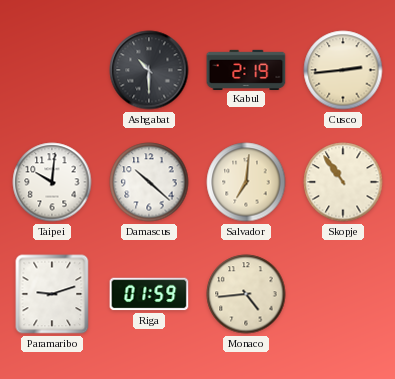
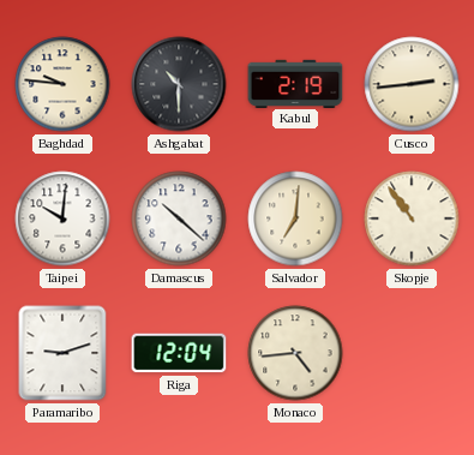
Baghdad: none -> 9:46 (62, 84)
Riga: 01:59 -> 12:04 (179, 353)
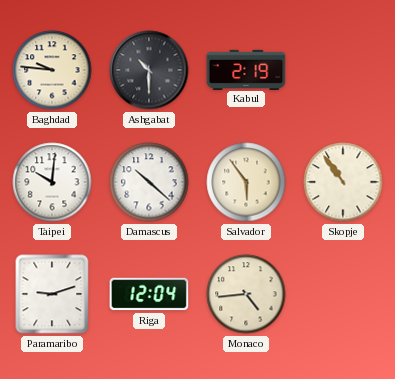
Cusco: 2:44 -> none (412, 84)
Salvador: 7:01 -> 5:54 (246, 182)
